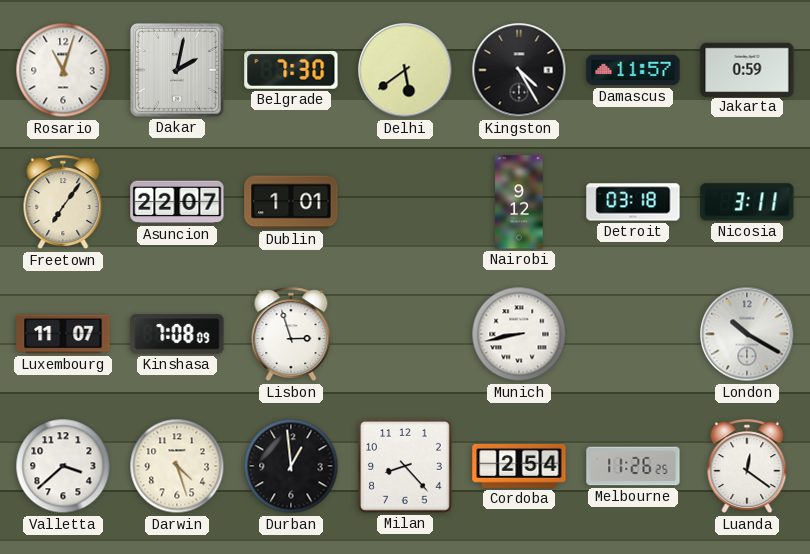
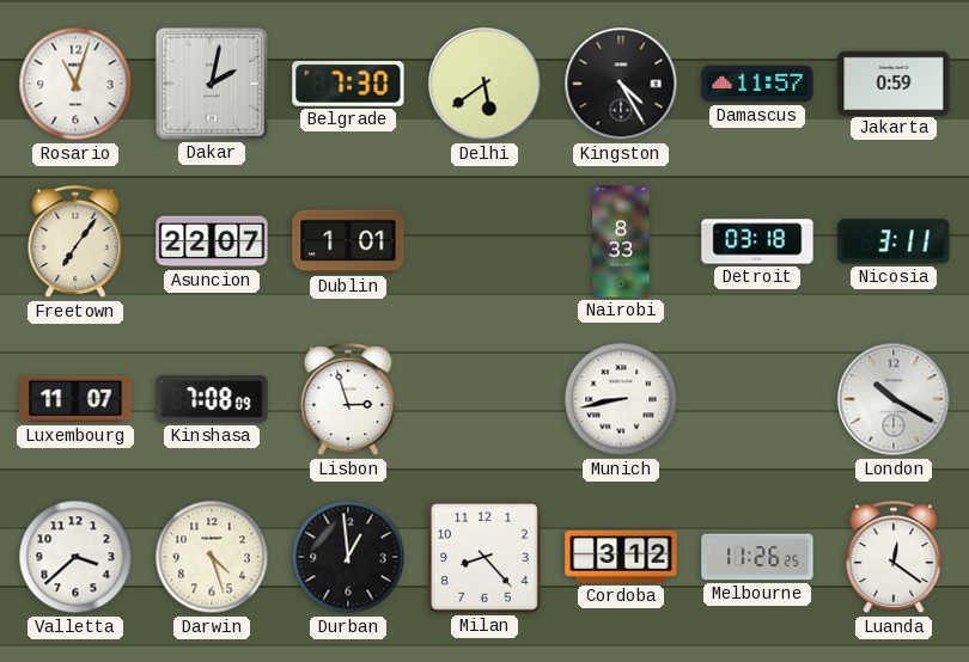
Nairobi: 9:12 -> 8:33 (621, 241)
Cordoba: 2:54 -> 3:12 (621, 557)
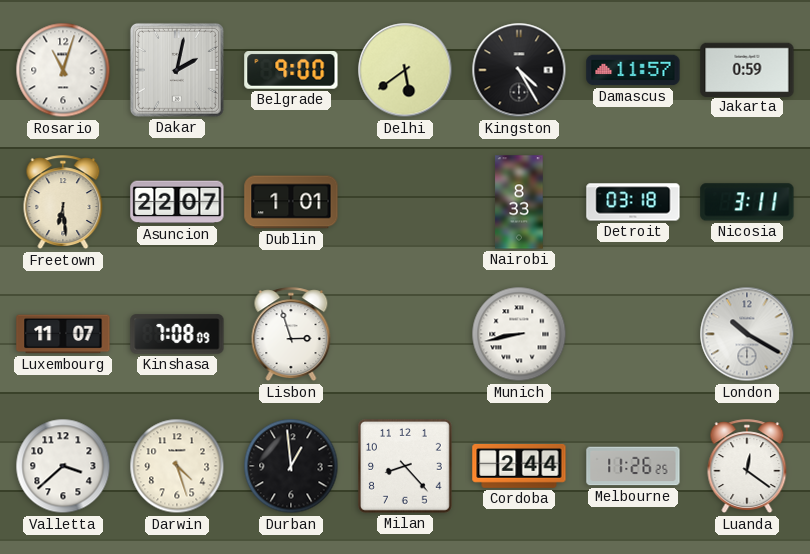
Belgrade: 7:30 -> 9:00 (291, 71)
Freetown: 7:06 -> 6:29 (63, 203)
Cordoba: 3:12 -> 2:44 (519, 466)
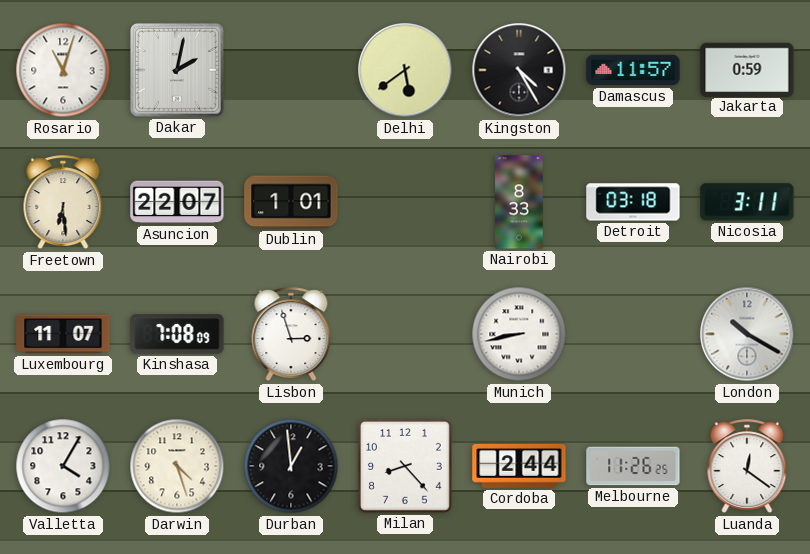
Belgrade: 9:00 -> none (291, 71)
Valletta: 3:38 -> 4:05 (63, 466)
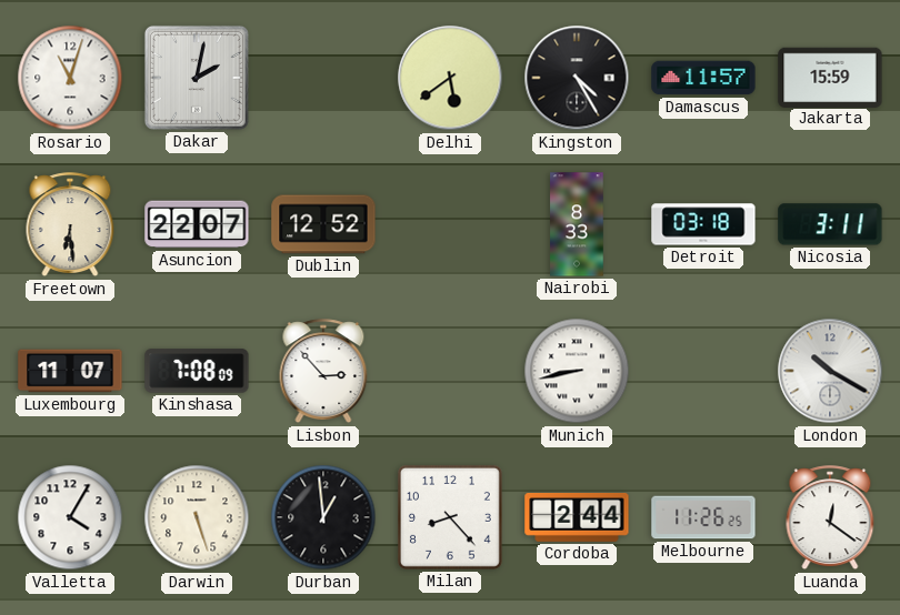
Jakarta: 0:59 -> 15:59 (830, 77)
Dublin: 1:01 -> 12:52 (323, 224)
Lisbon: 2:57 -> 2:53 (323, 372)
Darwin: 4:27 -> 5:27 (197, 517)
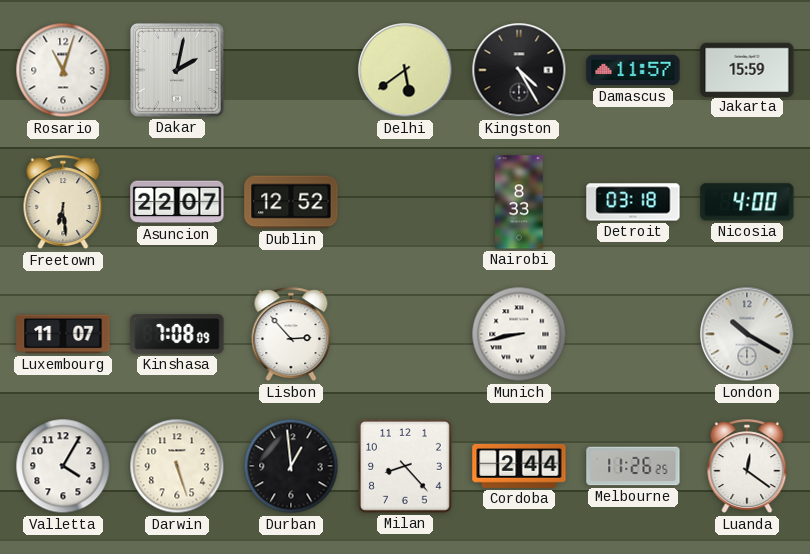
Nicosia: 3:11 -> 4:00 (747, 202)
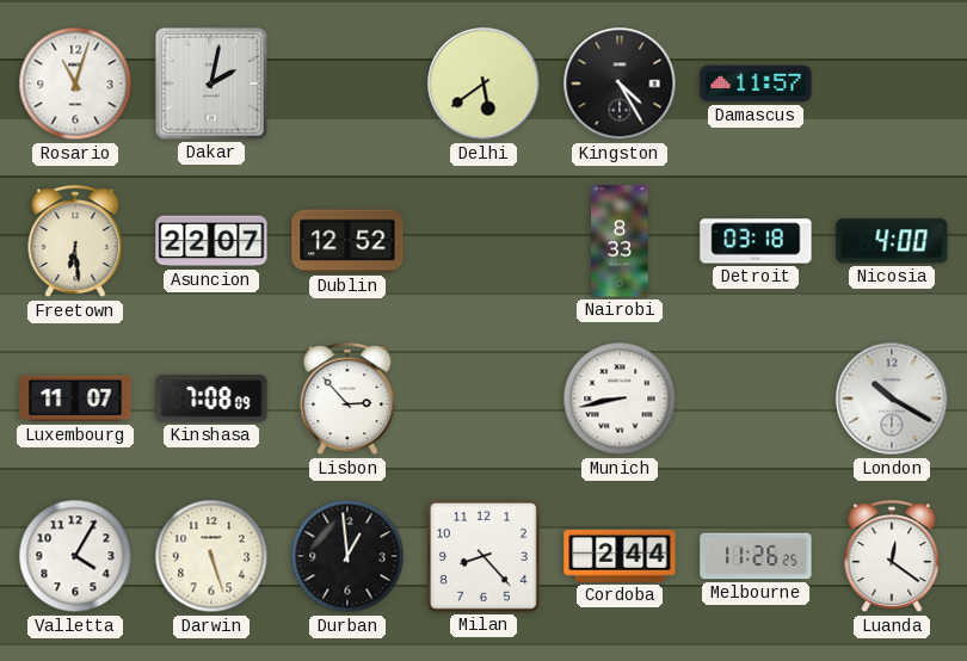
Jakarta: 15:59 -> none (747, 69)
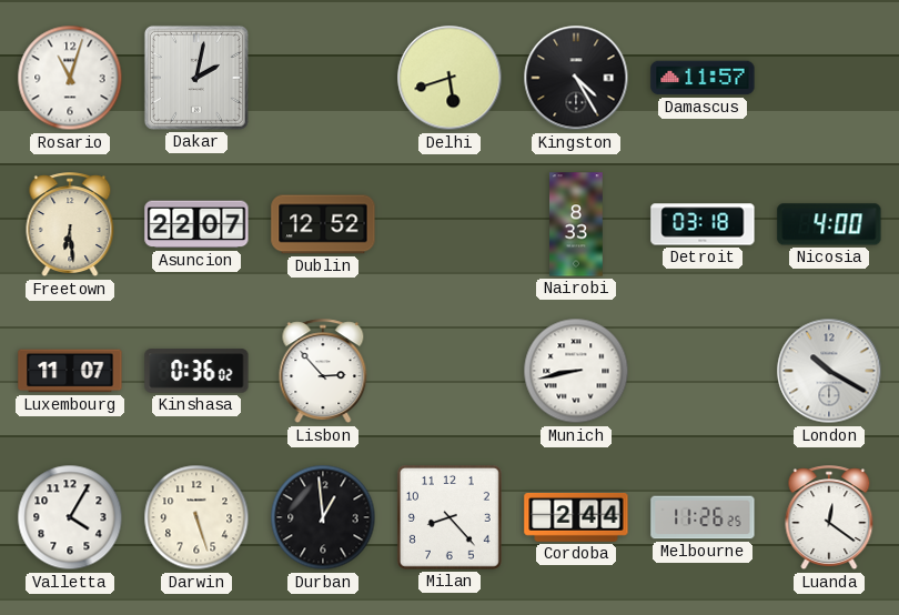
Delhi: 5:39 -> 5:42 (449, 78)
Kinshasa: 7:08 -> 0:36 (196, 371)
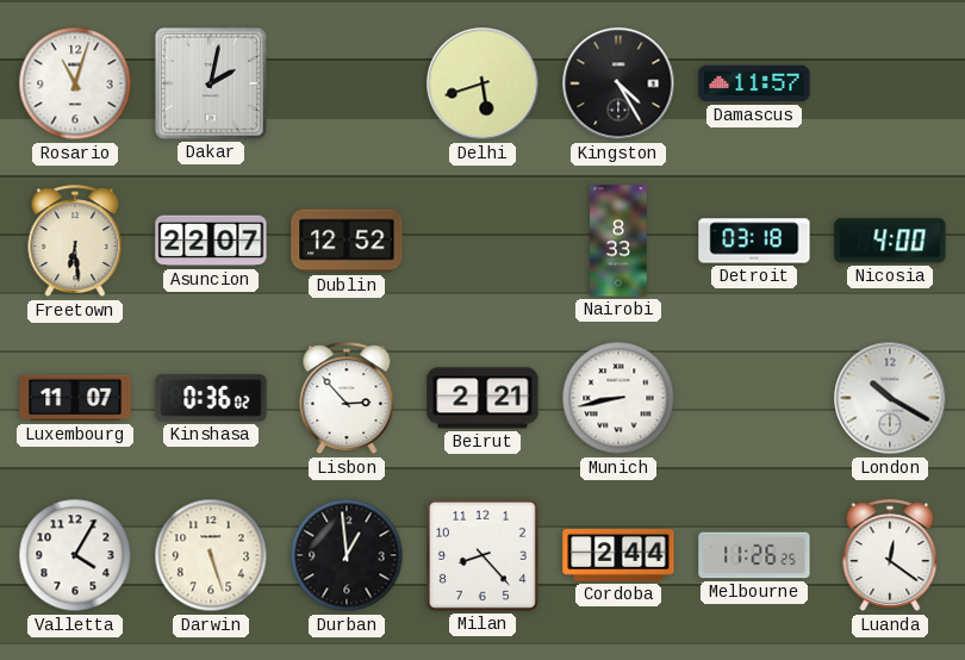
Beirut: none -> 2:21 (482, 398)
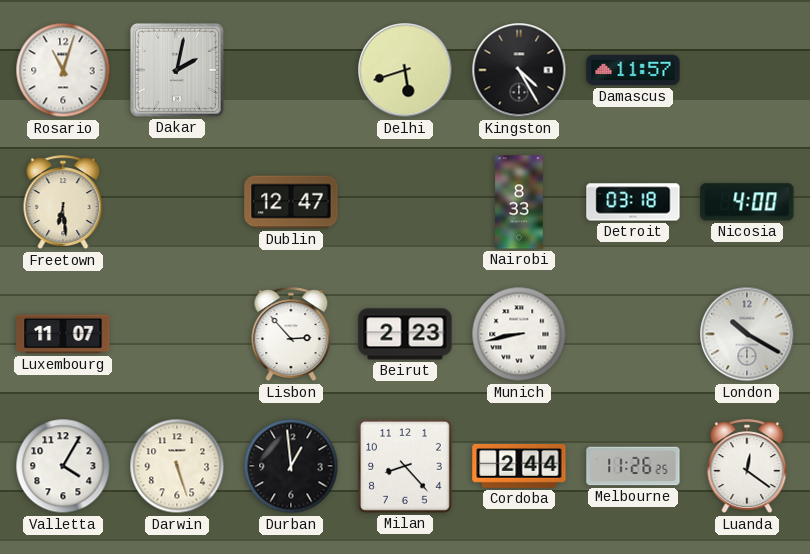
Asuncion: 22:07 -> none (211, 241)
Dublin: 12:52 -> 12:47 (291, 202)
Kinshasa: 0:36 -> none (211, 398)
Beirut: 2:21 -> 2:23 (405, 334)
